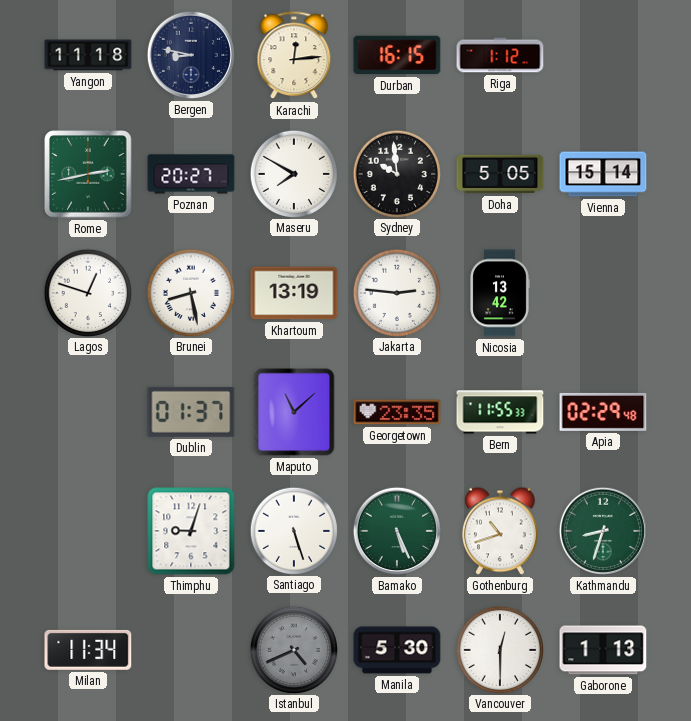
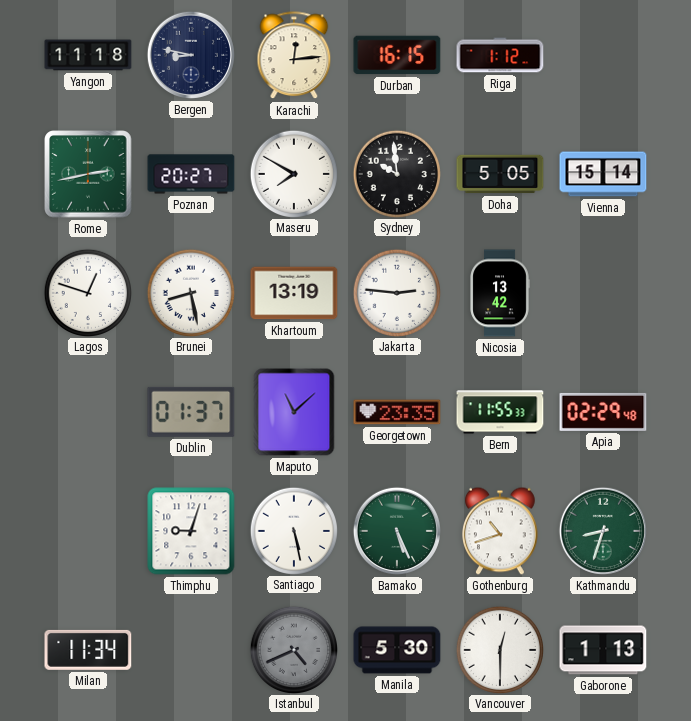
Santiago: 5:27 -> 5:28 (293, 530)
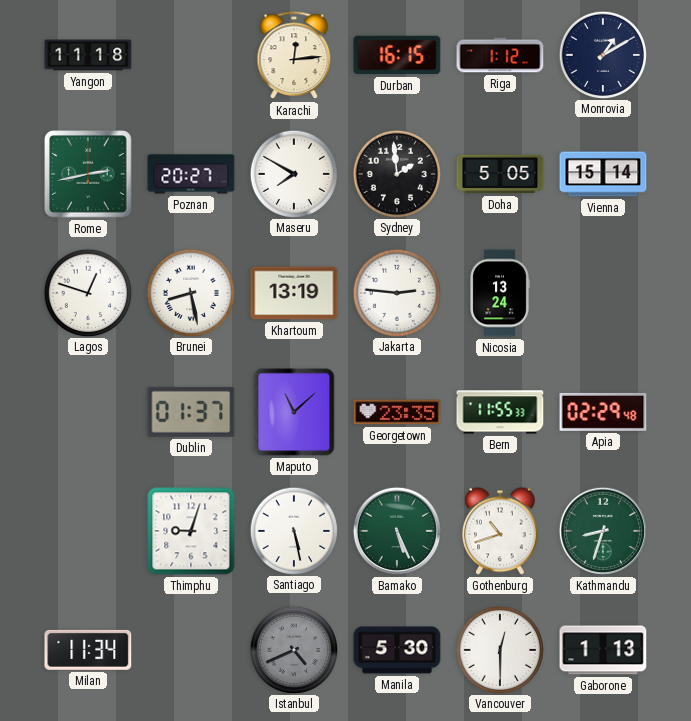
Bergen: 8:47 -> none (191, 55)
Monrovia: none -> 1:10 (602, 54)
Sydney: 9:59 -> 1:59 (396, 173)
Nicosia: 13:42 -> 13:24 (500, 293)
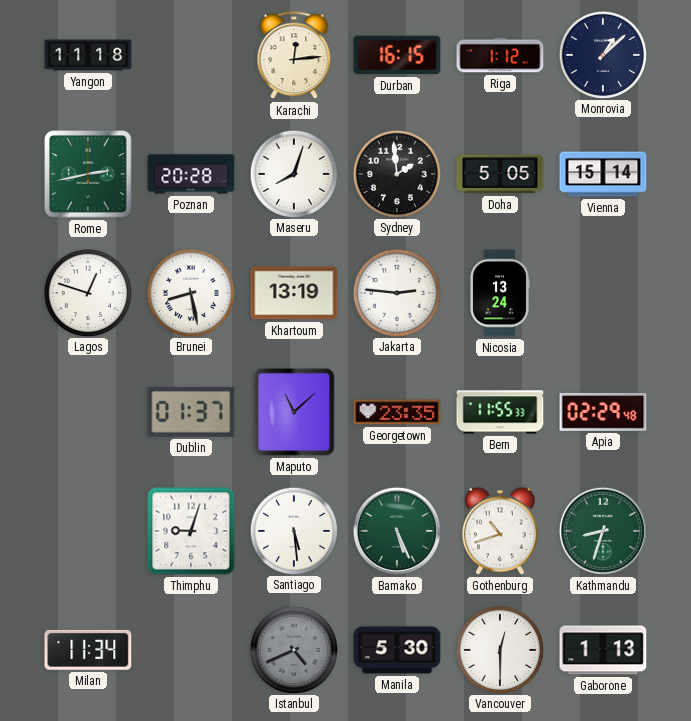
Monrovia: 1:10 -> 1:08 (602, 54)
Poznan: 20:27 -> 20:28 (191, 174)
Maseru: 7:50 -> 8:03 (293, 173)
Santiago: 5:28 -> 5:29 (293, 530)
